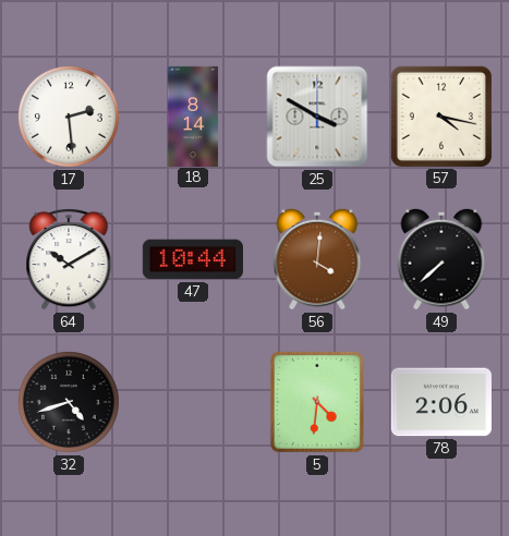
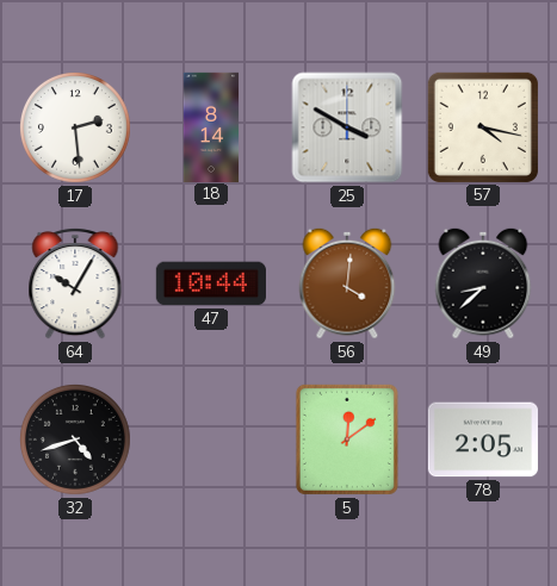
64: 10:10 -> 10:05 (75, 283)
49: 7:38 -> 8:38 (483, 283)
5: 4:31 -> 12:09 (347, 440)
78: 2:06 -> 2:05 (483, 440)
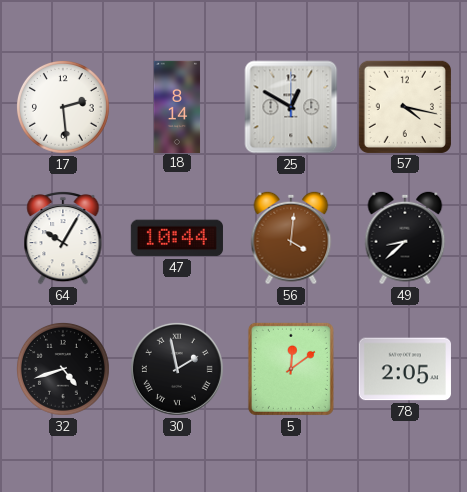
25: 3:50 -> 12:50 (291, 107)
30: none -> 1:58 (177, 369)
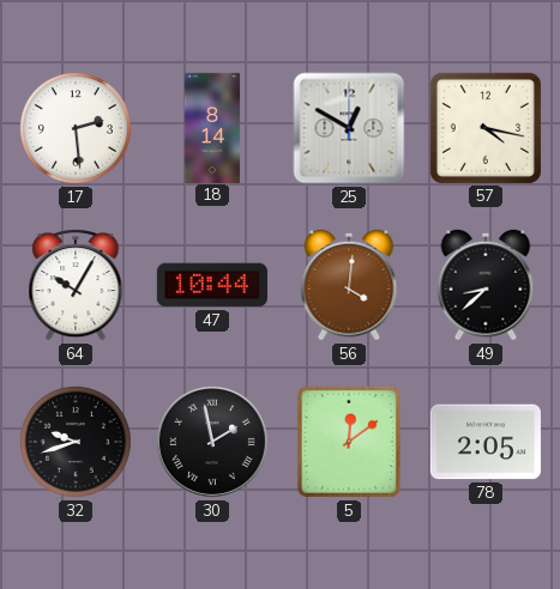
32: 4:42 -> 9:42 (76, 442)
